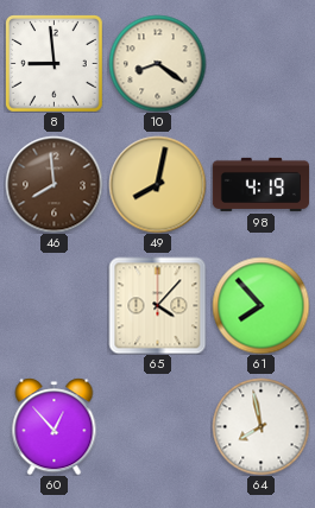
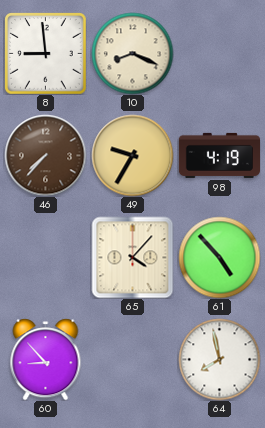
10: 8:21 -> 8:19 (132, 53)
46: 7:59 -> 7:37 (45, 155)
49: 8:02 -> 9:35 (132, 155)
61: 7:53 -> 4:53 (219, 257)
60: 12:53 -> 8:53 (46, 359)
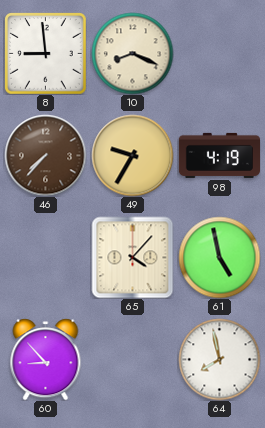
61: 4:53 -> 4:58 (219, 257)
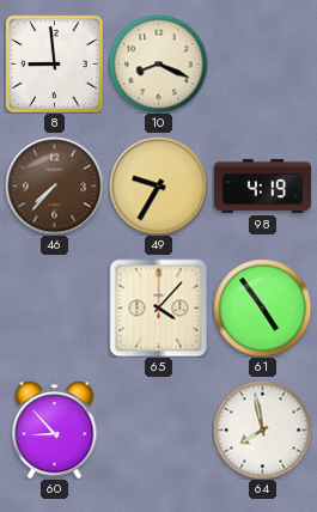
61: 4:58 -> 4:54 (262, 307)
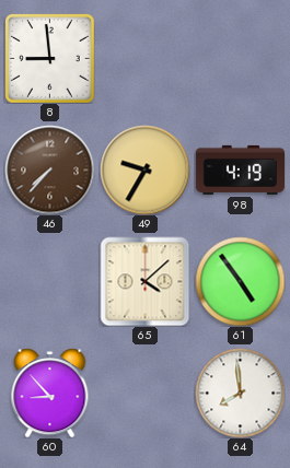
10: 8:19 -> none (158, 63)
65: 4:07 -> 4:08 (144, 281)
64: 7:58 -> 7:59 (240, 393)
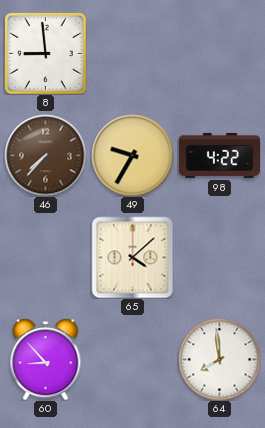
98: 4:19 -> 4:22 (219, 155)
61: 4:54 -> none (240, 281)
